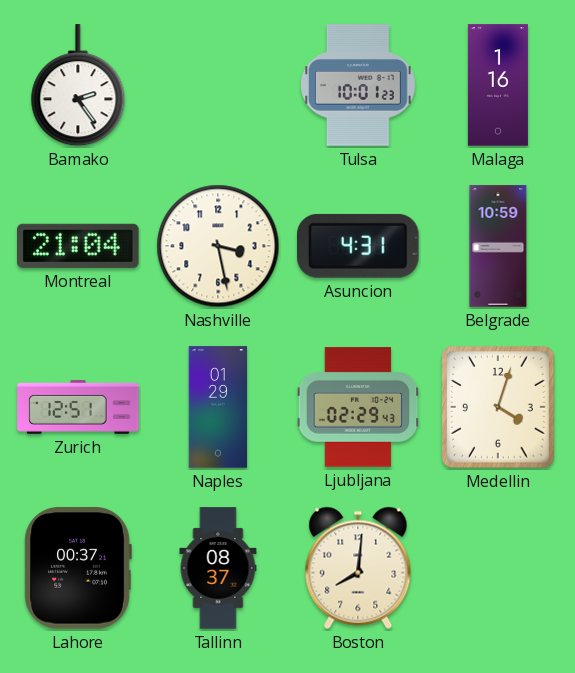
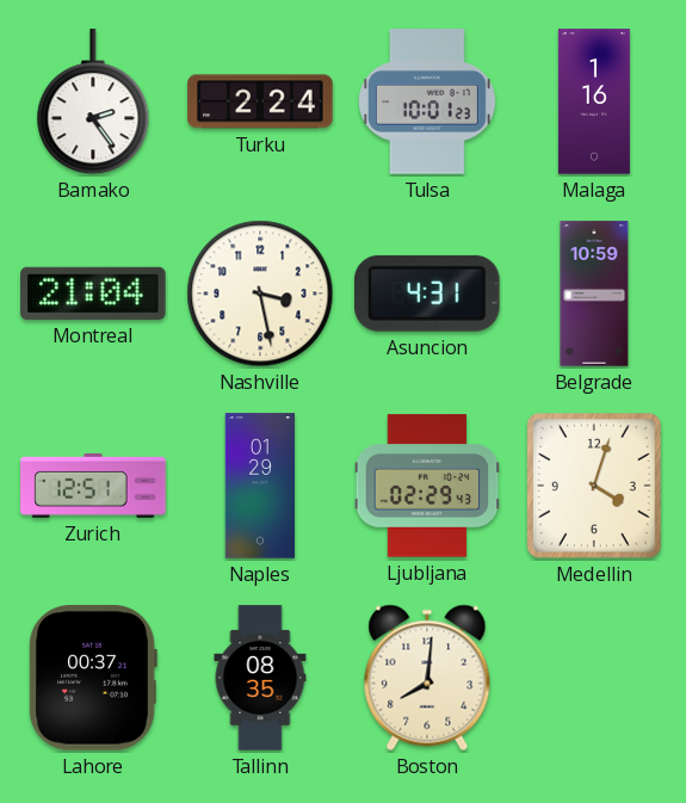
Turku: none -> 2:24 (260, 101)
Tallinn: 08:37 -> 08:35 (260, 678)
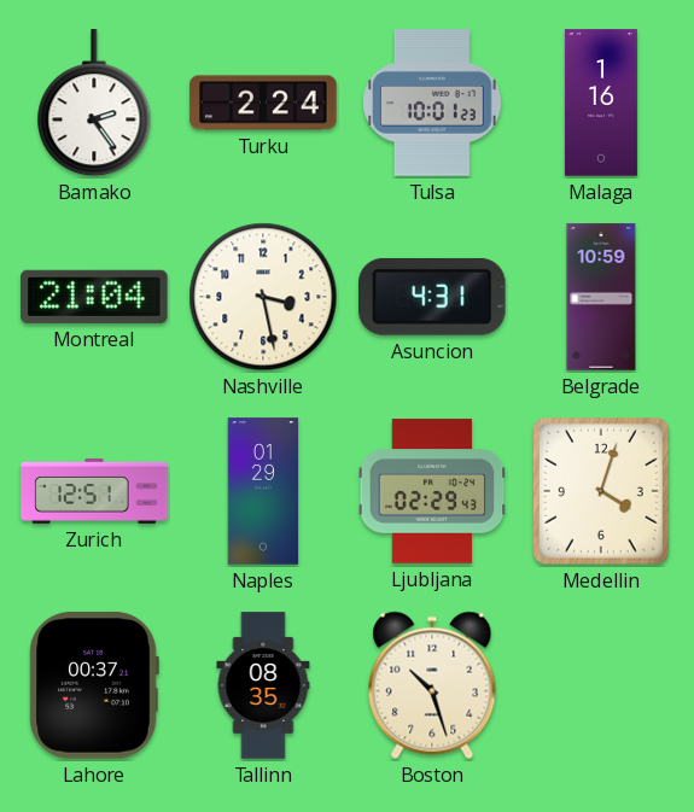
Boston: 8:01 -> 10:27 (432, 685)
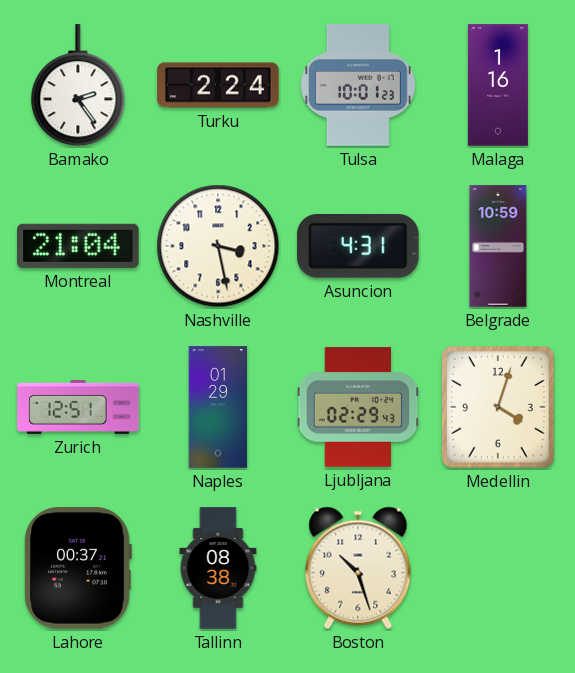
Tallinn: 08:35 -> 08:38 (218, 568)
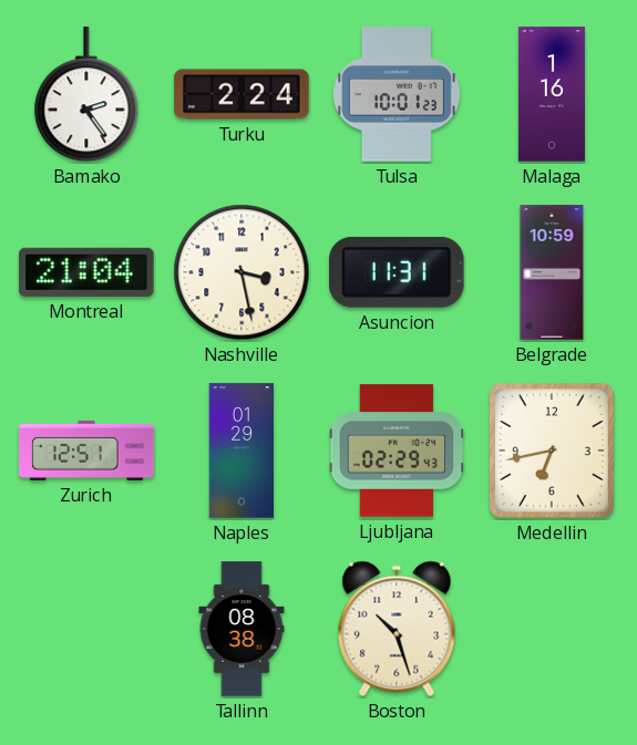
Asuncion: 4:31 -> 11:31 (398, 272)
Medellin: 4:03 -> 6:43 (552, 452)
Lahore: 00:37 -> none (78, 568)
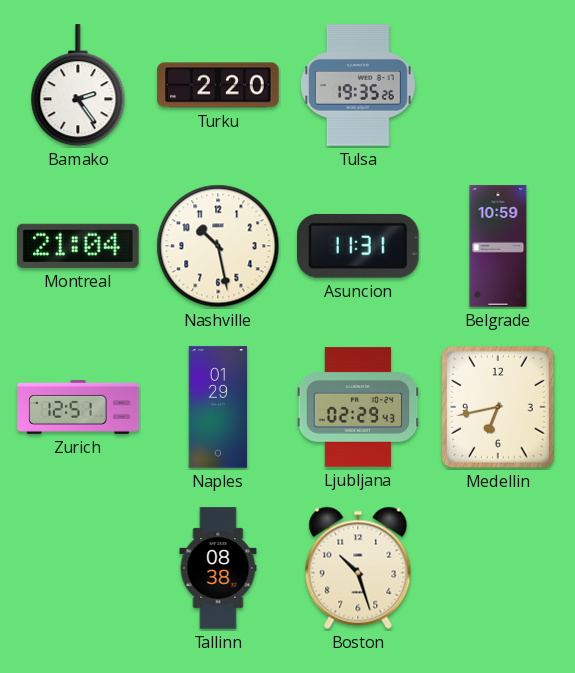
Turku: 2:24 -> 2:20 (218, 85)
Tulsa: 10:01 -> 19:35 (359, 85)
Malaga: 1:16 -> none (552, 94)
Nashville: 3:28 -> 10:28 (218, 246)
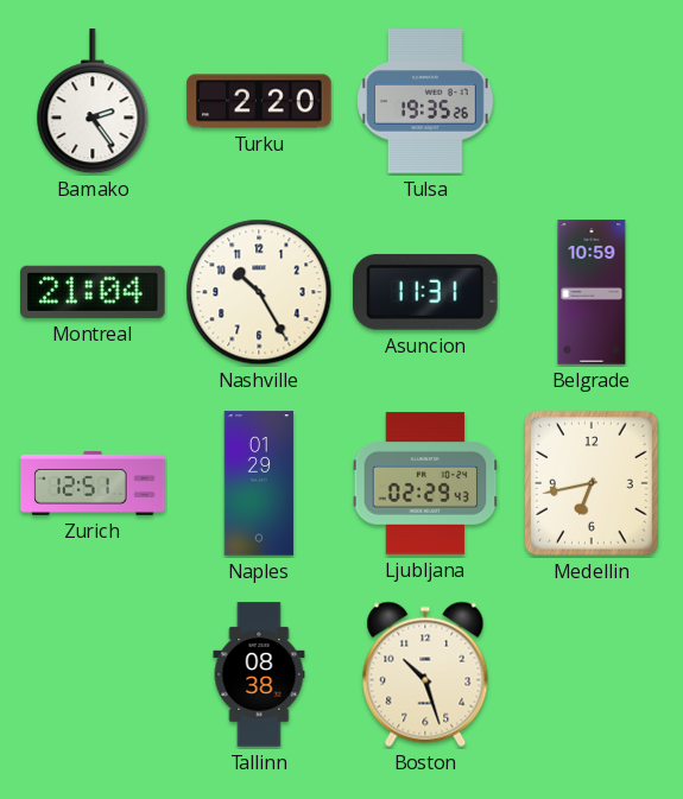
Nashville: 10:28 -> 10:25 (259, 292)
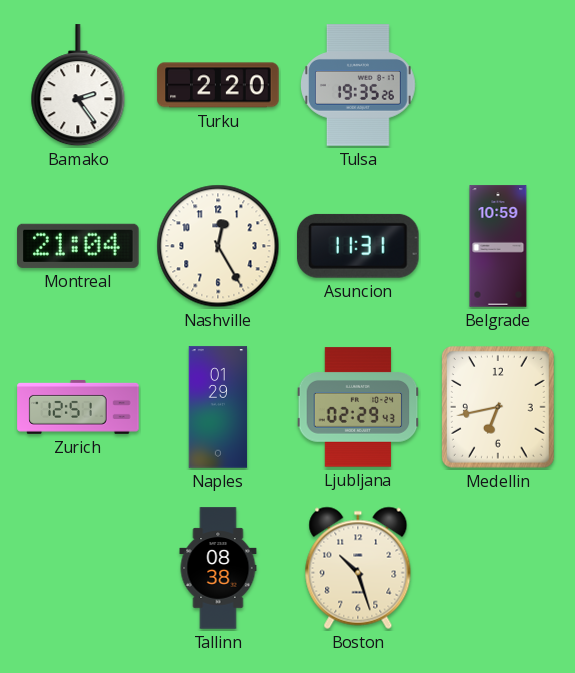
Nashville: 10:25 -> 12:25 (218, 246)
